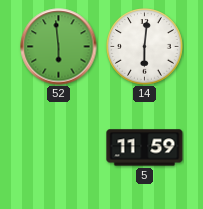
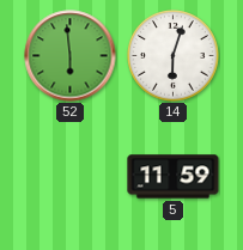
14: 6:01 -> 6:03 (174, 56)
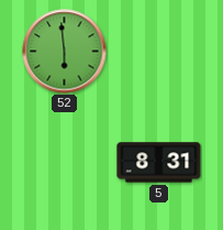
14: 6:03 -> none (174, 56)
5: 11:59 -> 8:31 (159, 163)
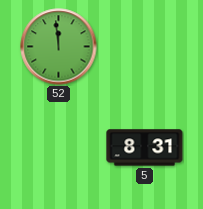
52: 5:59 -> 11:59 (59, 47)
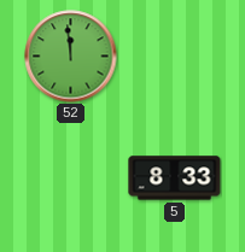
5: 8:31 -> 8:33 (175, 178)
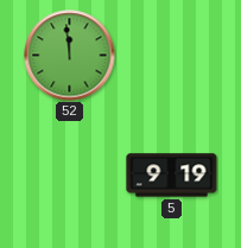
5: 8:33 -> 9:19 (172, 176)
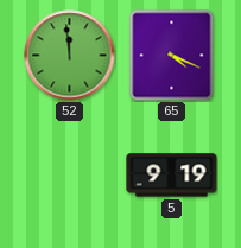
65: none -> 4:19 (172, 55)
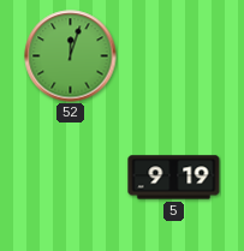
52: 11:59 -> 12:03 (71, 56)
65: 4:19 -> none (172, 55)
